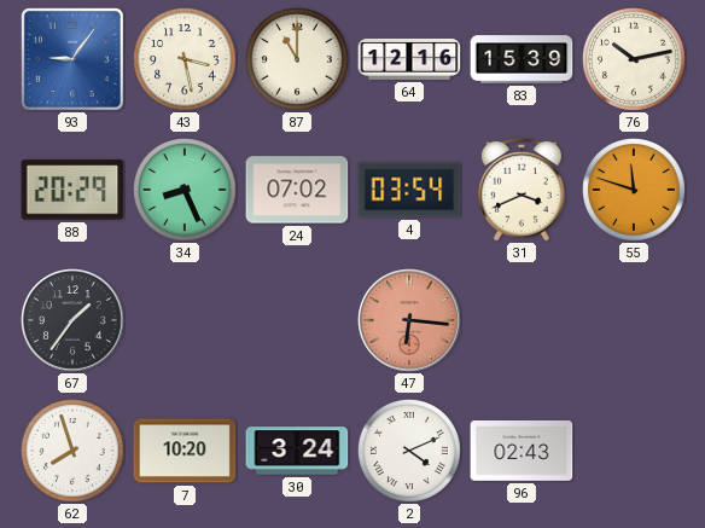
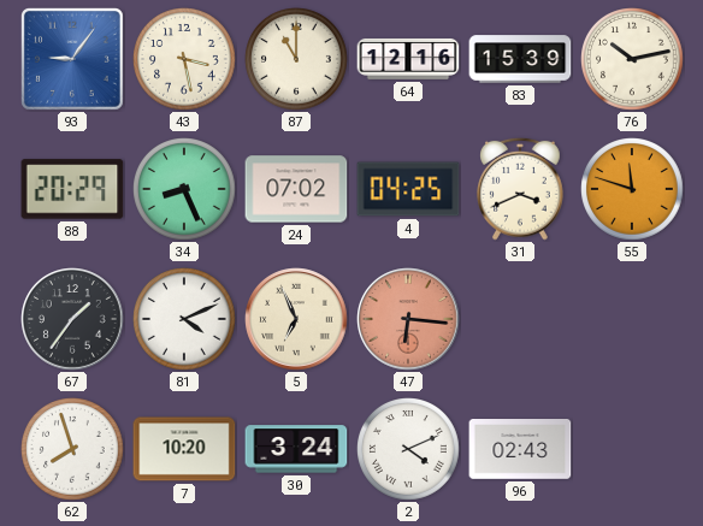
4: 03:54 -> 04:25 (408, 189)
81: none -> 4:11 (185, 320)
5: none -> 6:56 (296, 319)
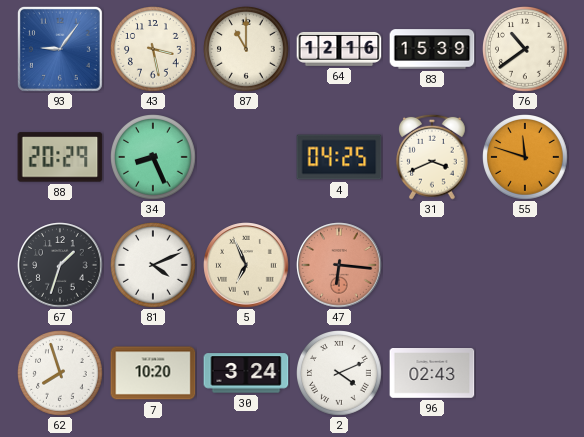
76: 10:13 -> 10:39 (526, 50)
24: 07:02 -> none (296, 189)
67: 1:36 -> 1:33 (60, 265)
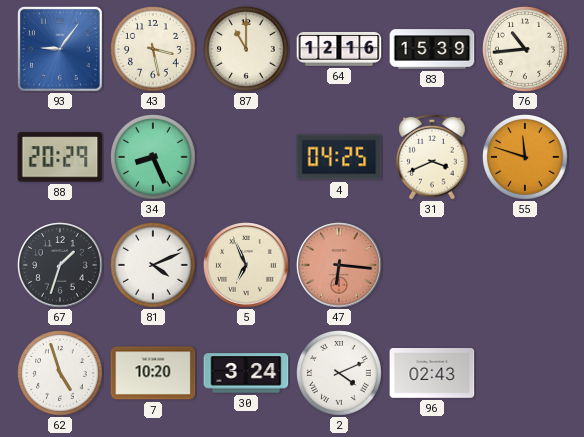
76: 10:39 -> 10:44 (526, 50)
62: 7:57 -> 4:57 (61, 374)
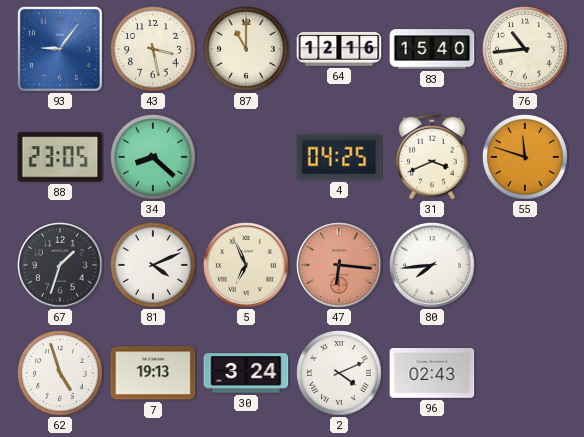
83: 15:39 -> 15:40 (432, 49)
88: 20:29 -> 23:05 (60, 157)
34: 8:26 -> 8:22 (154, 158)
80: none -> 7:44 (432, 265)
7: 10:20 -> 19:13 (153, 373)
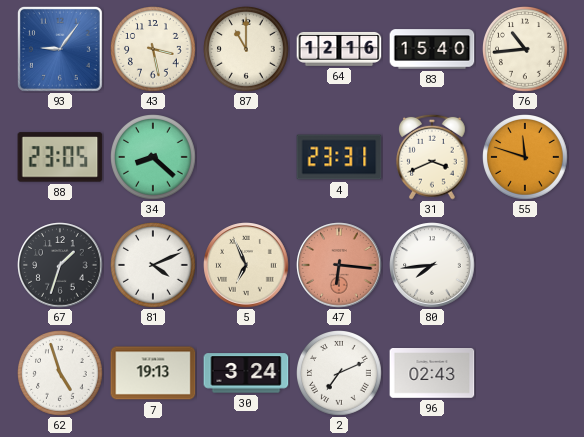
4: 04:25 -> 23:31 (339, 157)
2: 4:11 -> 7:11 (340, 374)
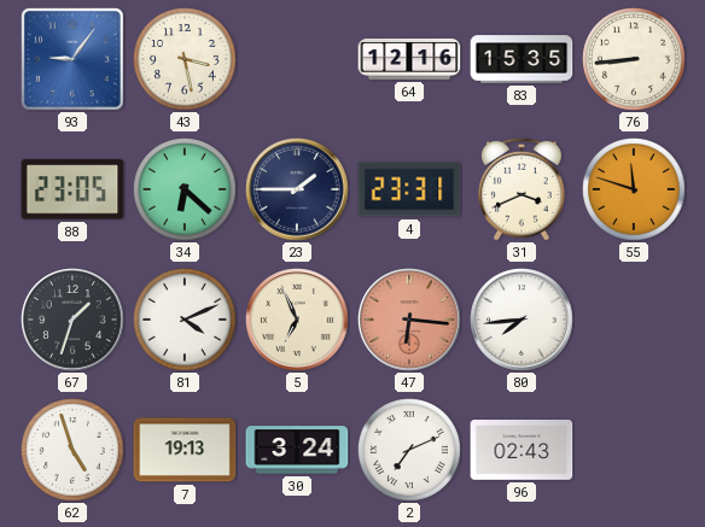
87: 11:00 -> none (247, 50)
83: 15:40 -> 15:35 (522, 59)
76: 10:44 -> 8:44 (635, 60)
34: 8:22 -> 6:22 (186, 191)
23: none -> 1:45 (297, 189)
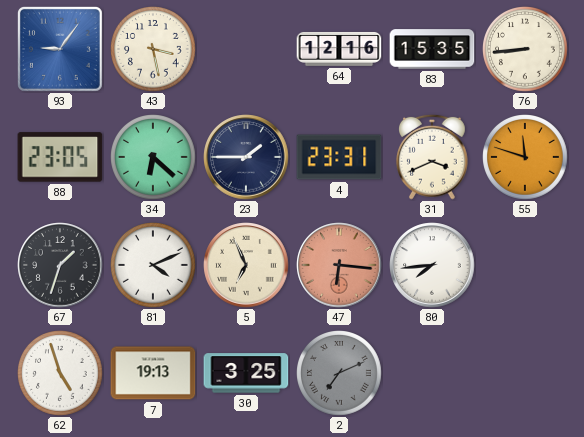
30: 3:24 -> 3:25 (246, 373)
2 dial: white -> grey (340, 374)
96: 02:43 -> none (522, 451)
